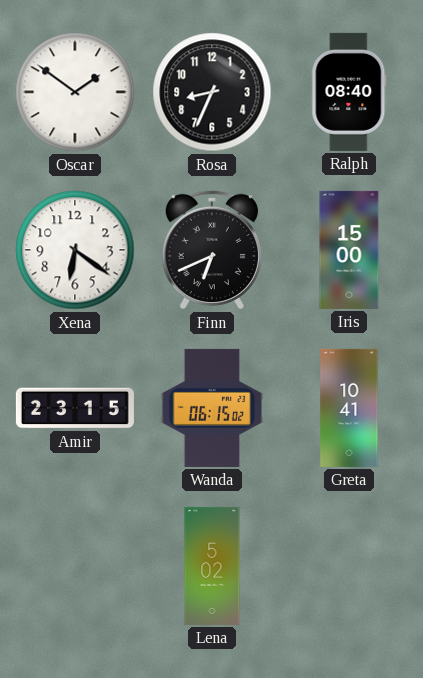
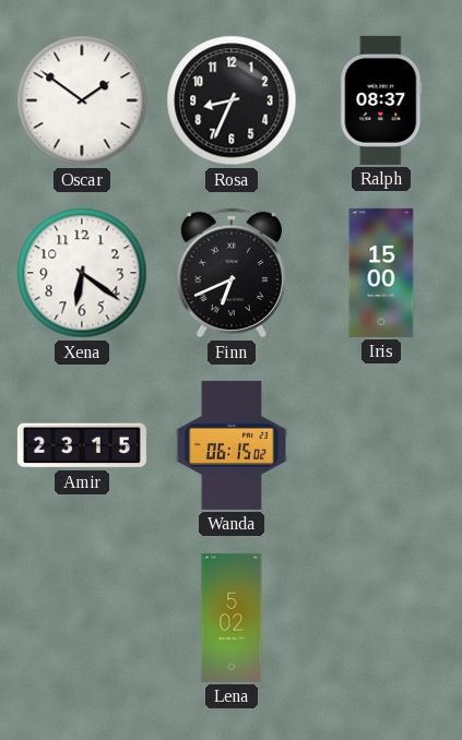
Ralph: 08:40 -> 08:37 (381, 100)
Greta: 10:41 -> none (349, 408)
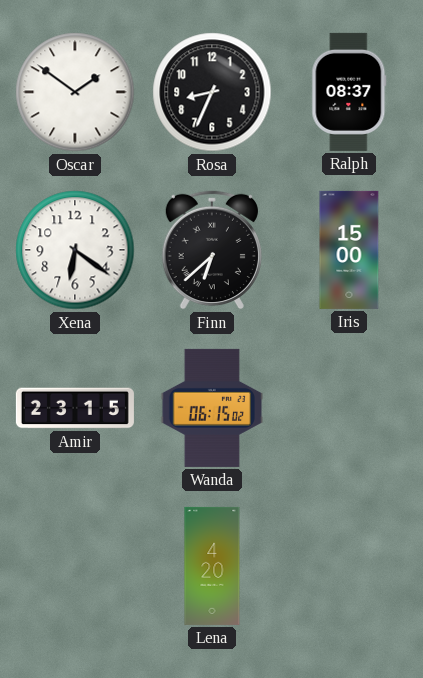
Finn: 6:41 -> 6:38 (212, 250)
Lena: 5:02 -> 4:20 (212, 566)
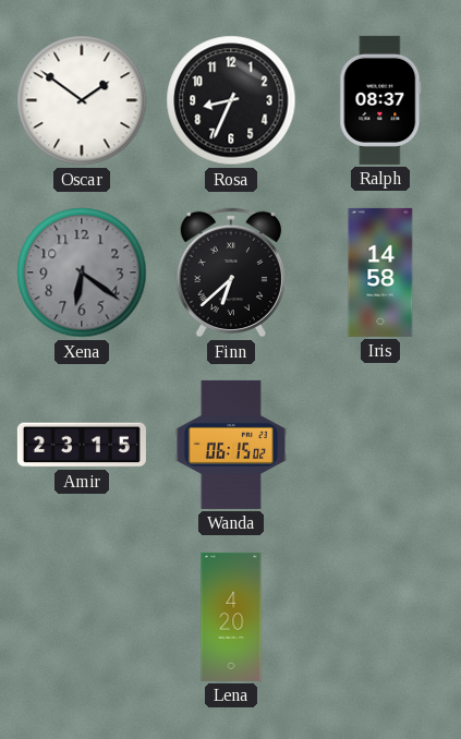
Xena dial: white -> grey (82, 272)
Iris: 15:00 -> 14:58 (380, 272)
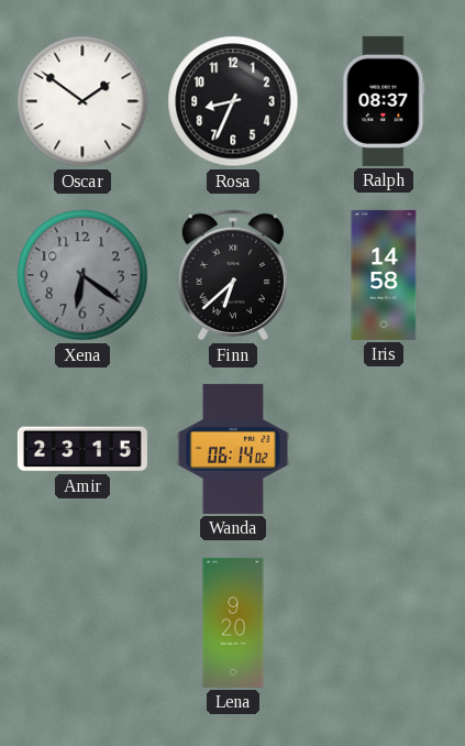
Wanda: 06:15 -> 06:14 (232, 449)
Lena: 4:20 -> 9:20 (233, 623)
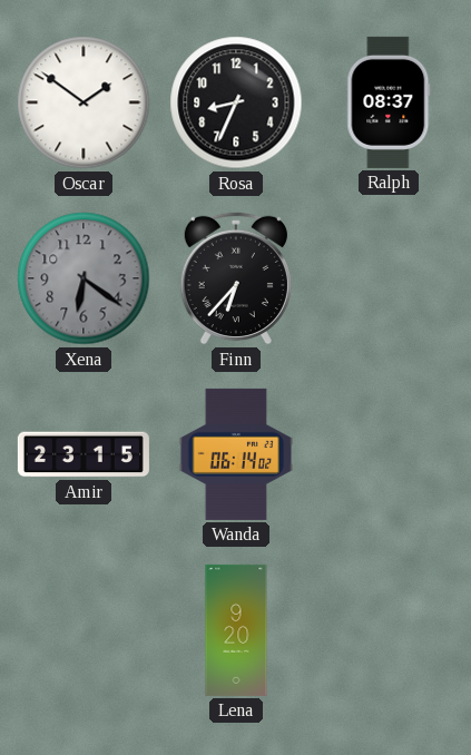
Finn: 6:38 -> 6:37 (236, 278)
Iris: 14:58 -> none (384, 275)
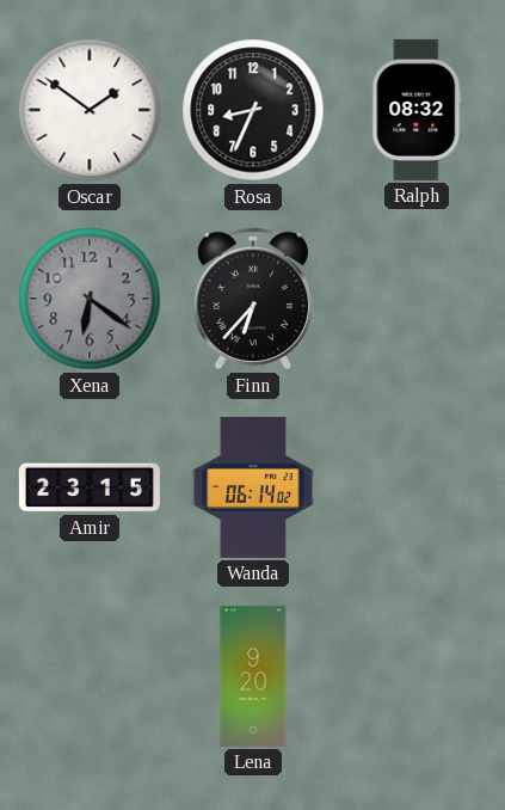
Ralph: 08:37 -> 08:32 (417, 110)
